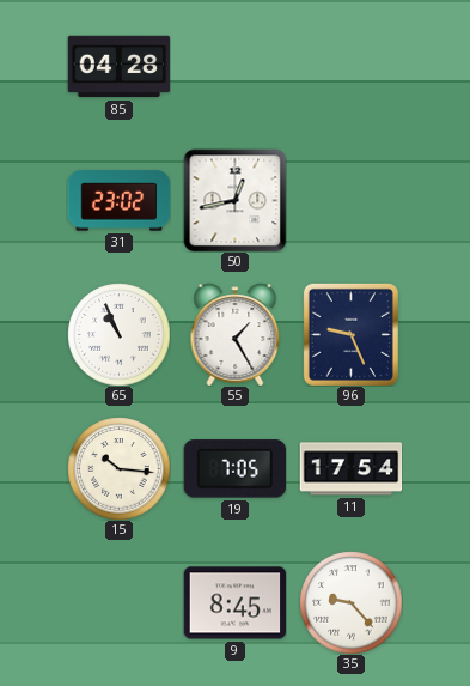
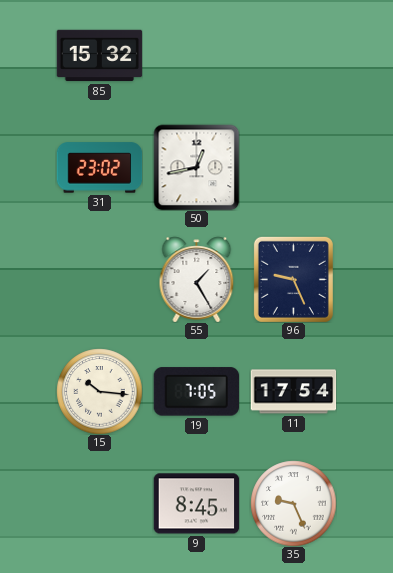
85: 04:28 -> 15:32 (99, 56)
65: 10:56 -> none (118, 334)
35: 9:23 -> 9:26 (293, 503)
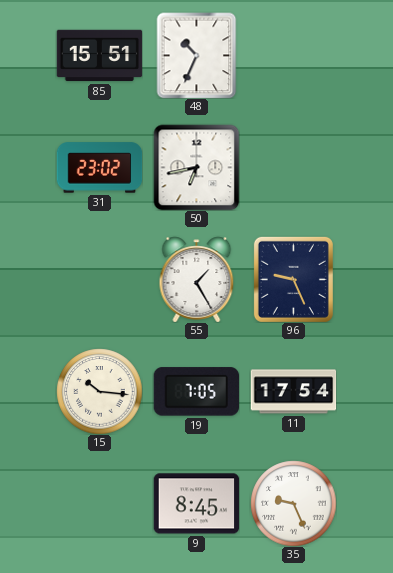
85: 15:32 -> 15:51 (99, 56)
48: none -> 10:34 (197, 55)
50: 12:43 -> 6:43 (196, 167)
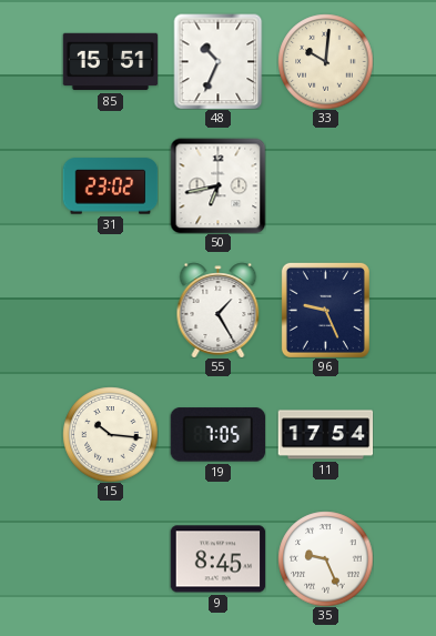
33: none -> 10:01 (325, 61)
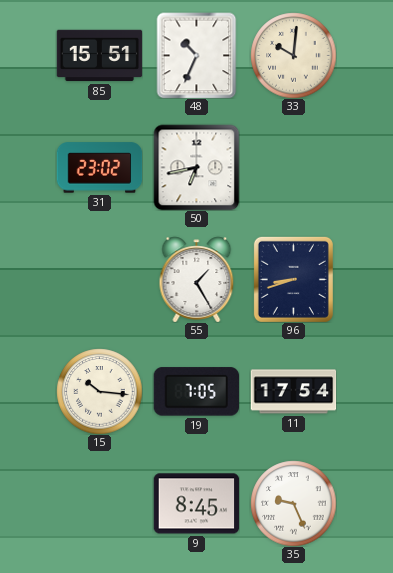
96: 9:26 -> 8:42 (293, 279)
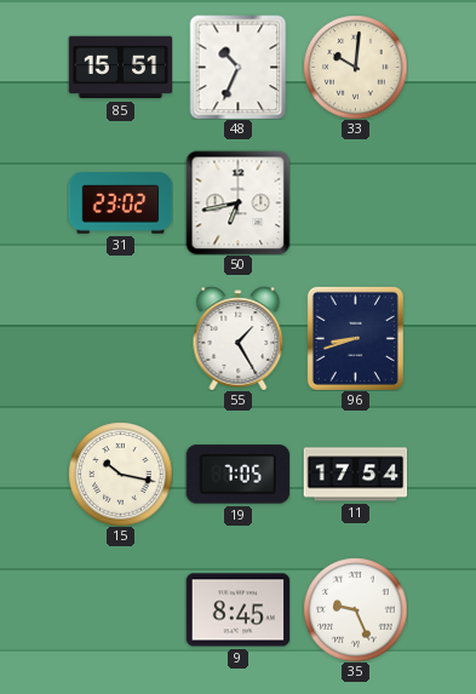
15: 10:16 -> 10:17 (120, 474)
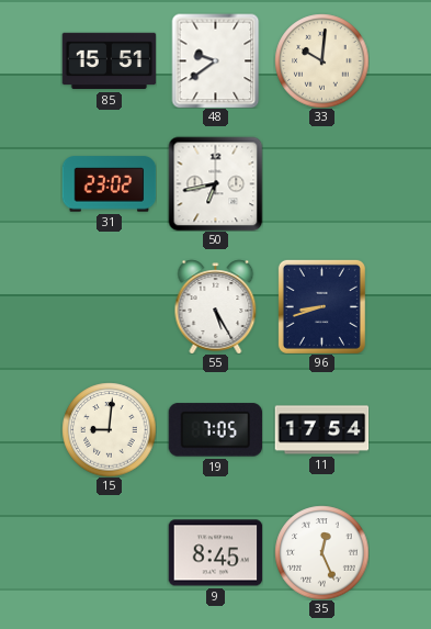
48: 10:34 -> 9:39 (216, 60)
55: 1:25 -> 5:25 (216, 306)
15: 10:17 -> 9:01 (109, 429)
35: 9:26 -> 12:26 (321, 552)
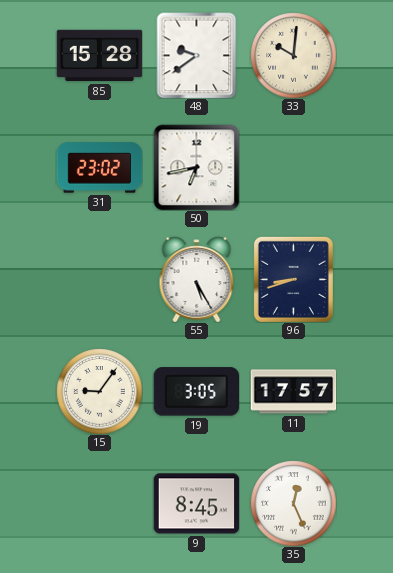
85: 15:51 -> 15:28 (99, 56)
15: 9:01 -> 9:06 (99, 391)
19: 7:05 -> 3:05 (196, 392)
11: 17:54 -> 17:57 (293, 392)
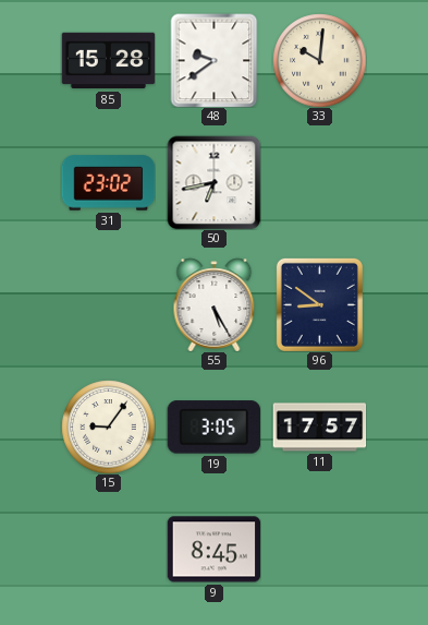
96: 8:42 -> 8:51 (319, 304)
35: 12:26 -> none (293, 503)
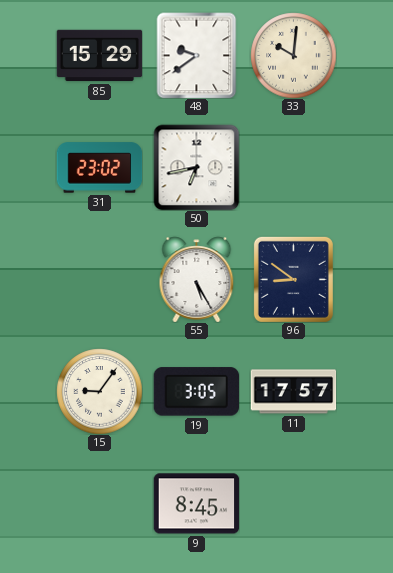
85: 15:28 -> 15:29 (99, 56)
